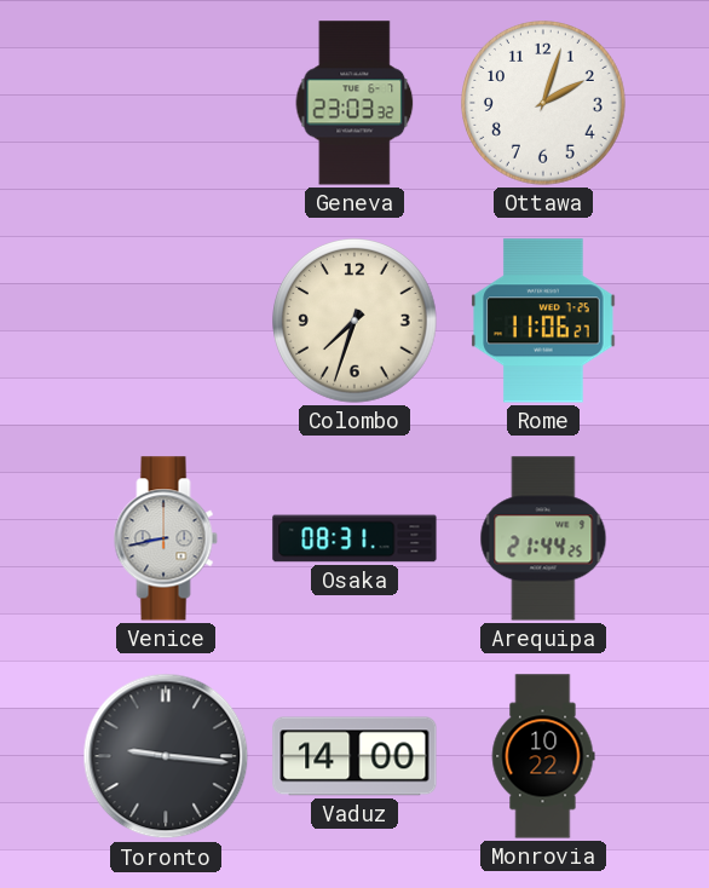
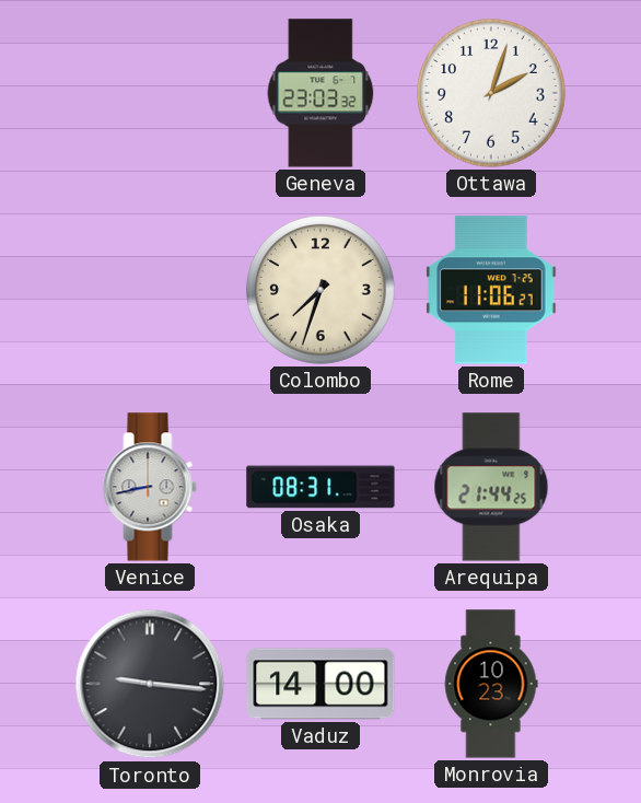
Monrovia: 10:22 -> 10:23 (491, 684)
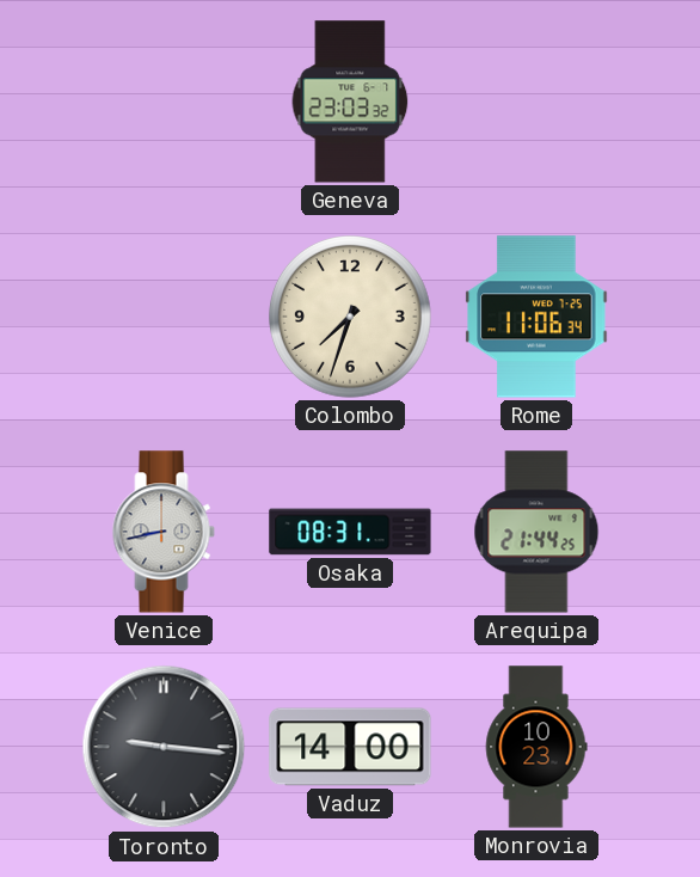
Ottawa: 2:03 -> none (492, 94)
Rome: 11:06:27 -> 11:06:34 (536, 317)
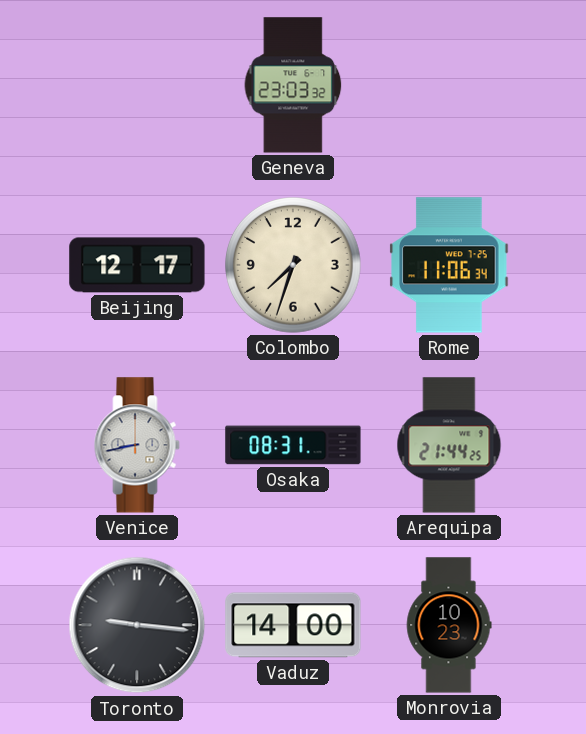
Beijing: none -> 12:17 (137, 265)
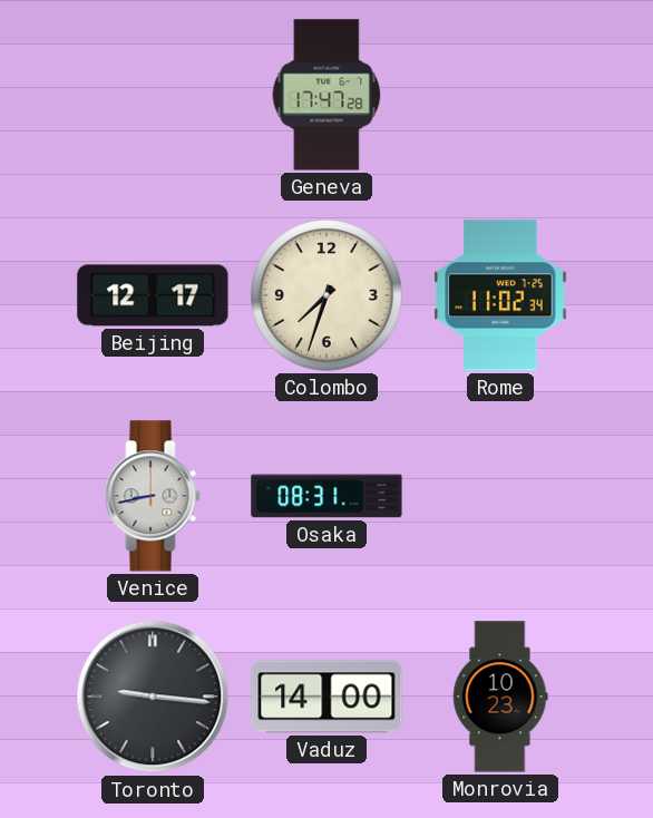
Geneva: 23:03 -> 17:47 (326, 95)
Rome: 11:06 -> 11:02 (500, 295)
Arequipa: 21:44 -> none (449, 445)
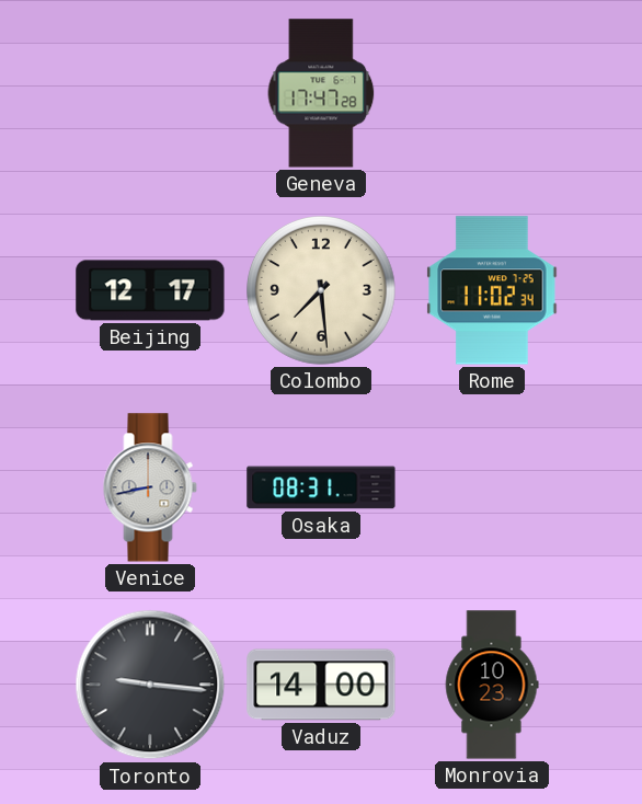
Colombo: 7:33 -> 7:29 (322, 291)
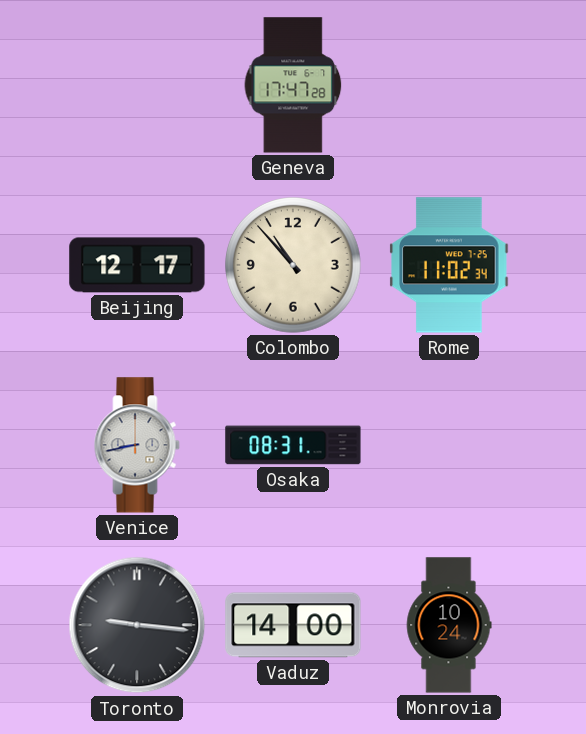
Colombo: 7:29 -> 10:53 (294, 266)
Monrovia: 10:23 -> 10:24 (449, 625)
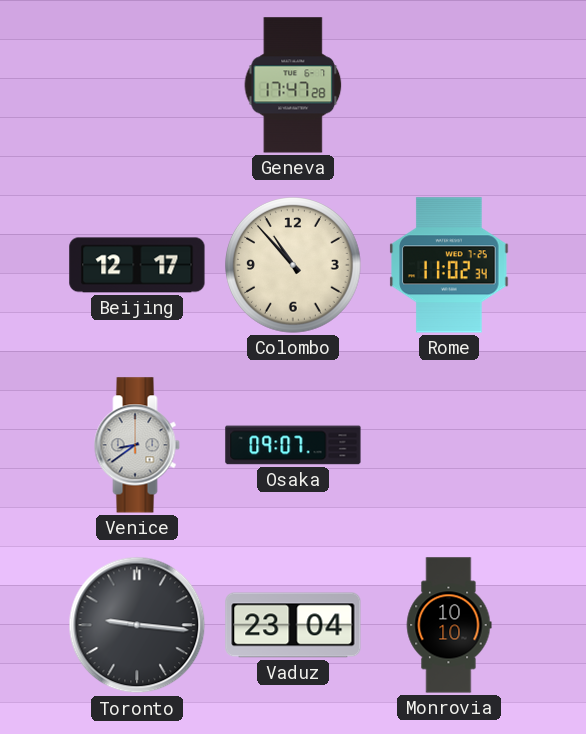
Venice: 8:43 -> 8:39 (137, 445)
Osaka: 08:31 -> 09:07 (293, 445)
Vaduz: 14:00 -> 23:04 (293, 625)
Monrovia: 10:24 -> 10:10 (449, 625)
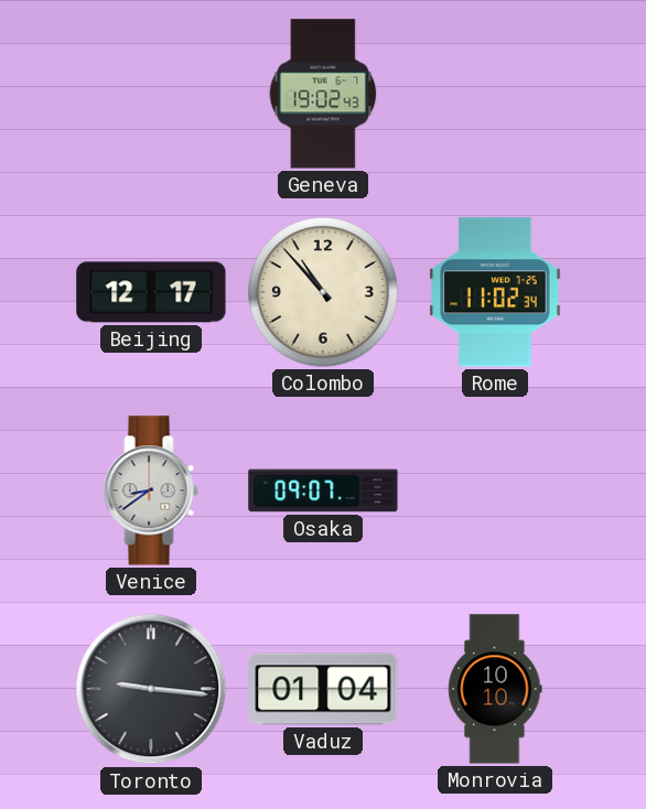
Geneva: 17:47 -> 19:02 (323, 94)
Vaduz: 23:04 -> 01:04 (323, 689)
